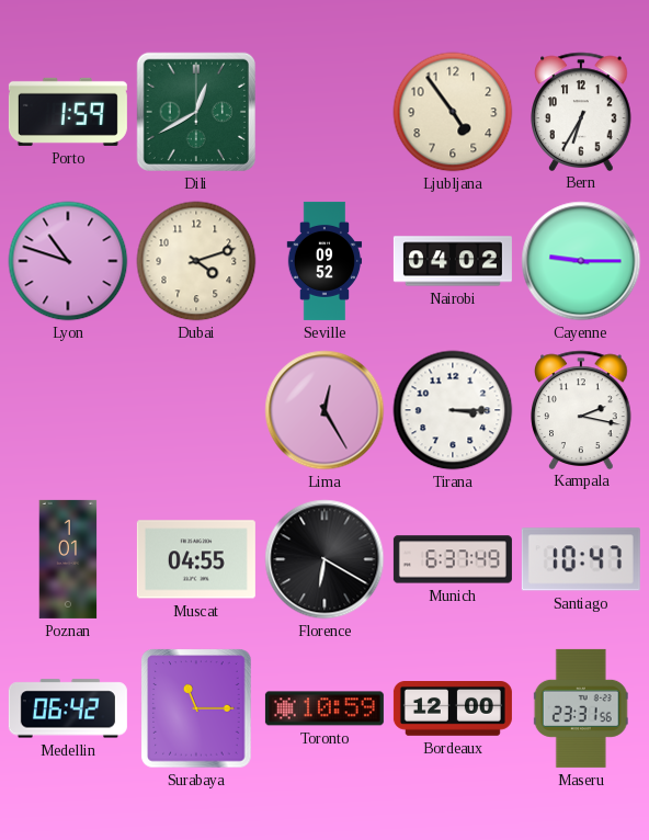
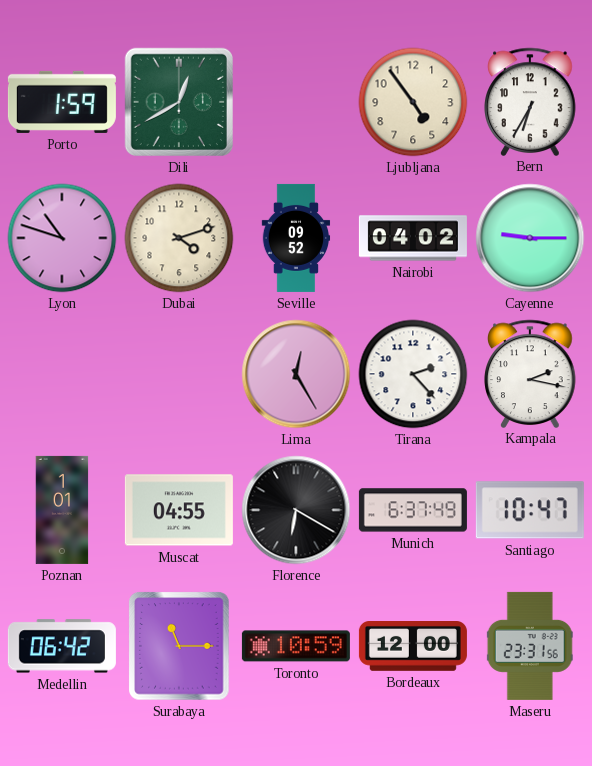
Tirana: 3:15 -> 2:23 (413, 374)
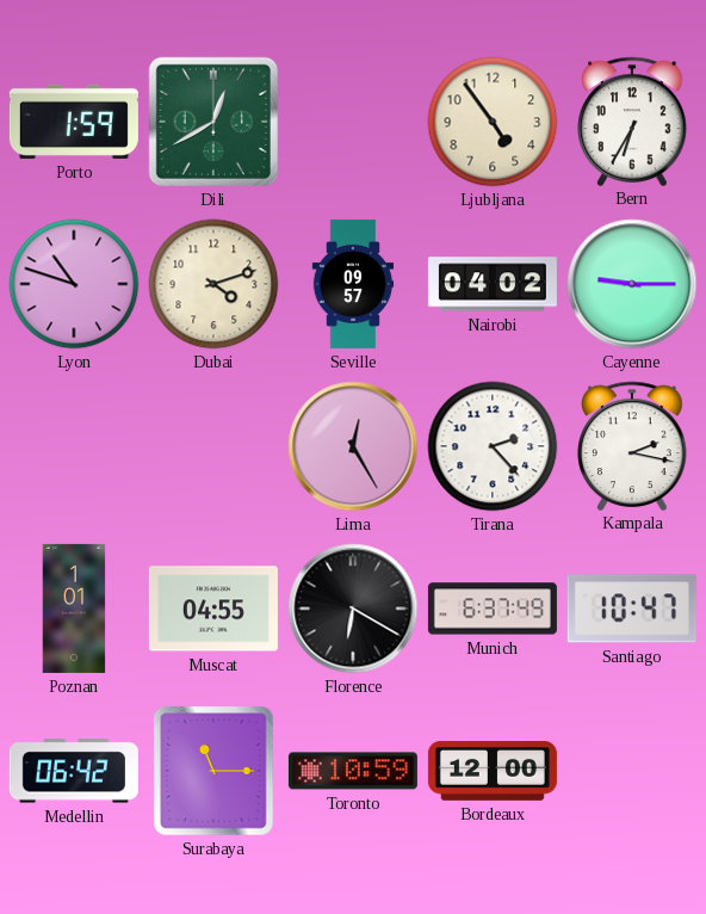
Seville: 09:52 -> 09:57 (353, 284)
Maseru: 23:31 -> none (530, 646)
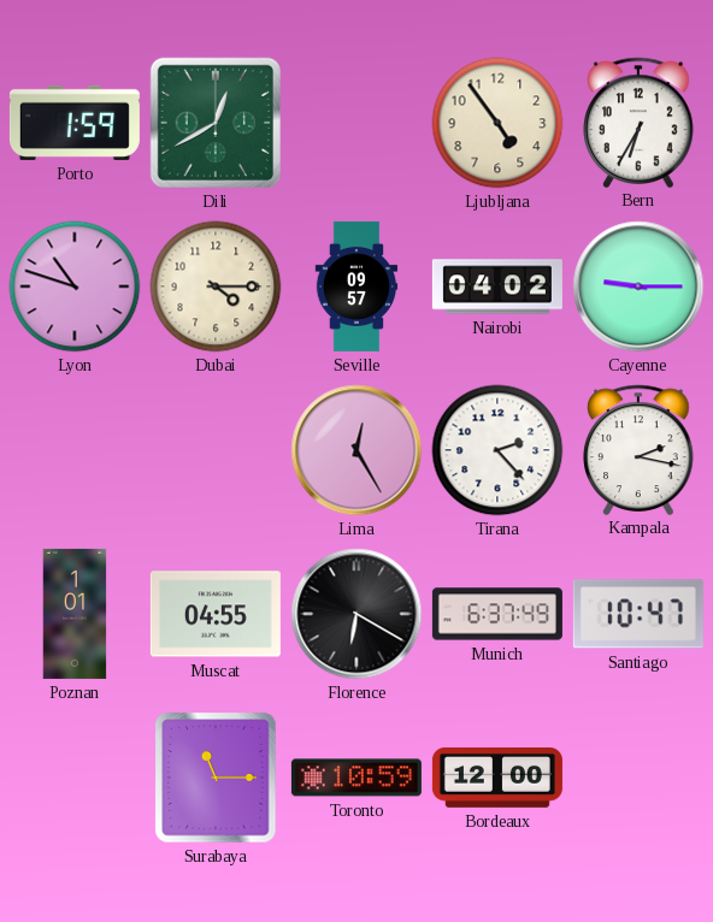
Dubai: 4:12 -> 4:15 (216, 286)
Medellin: 06:42 -> none (74, 771)
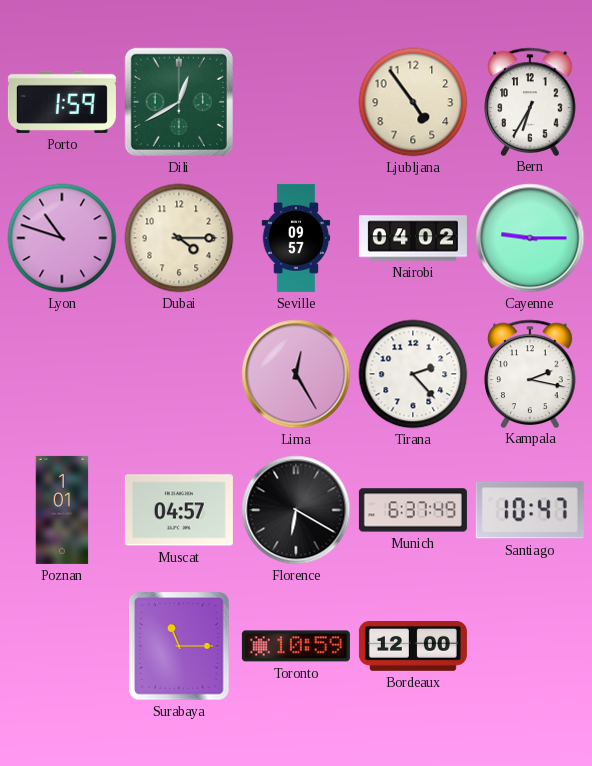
Muscat: 04:55 -> 04:57 (179, 510)
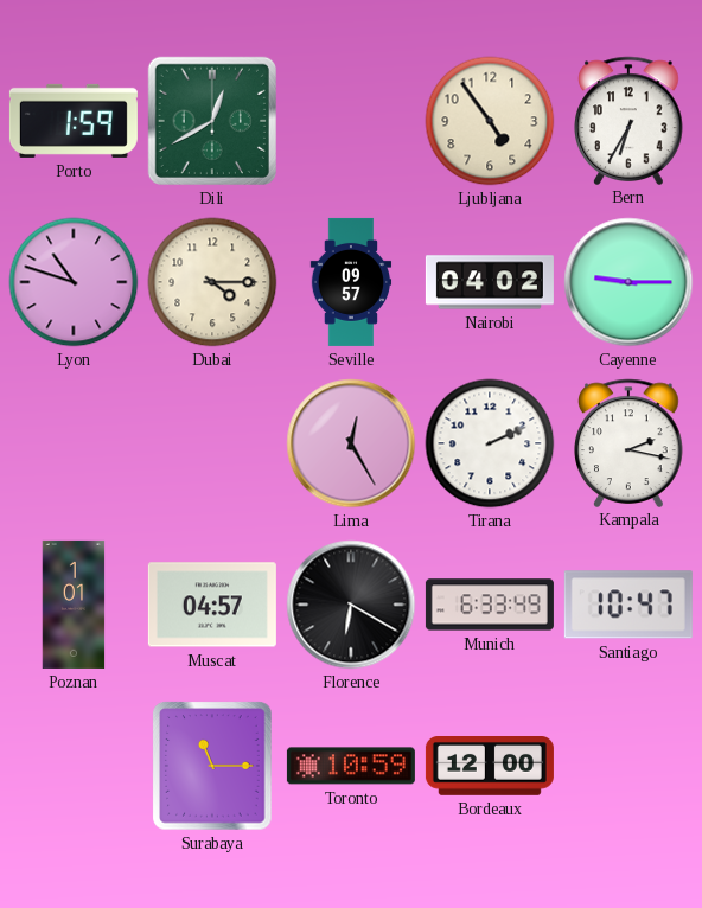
Tirana: 2:23 -> 2:11 (490, 443)
Munich: 6:37 -> 6:33 (490, 605)
